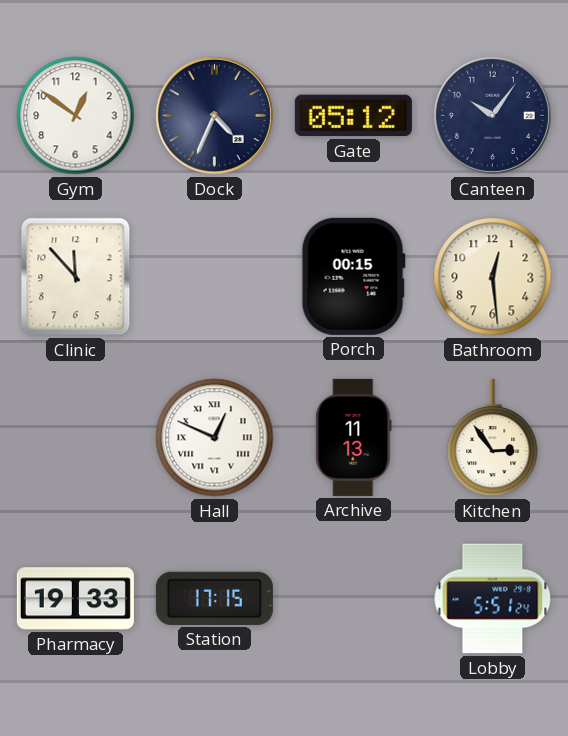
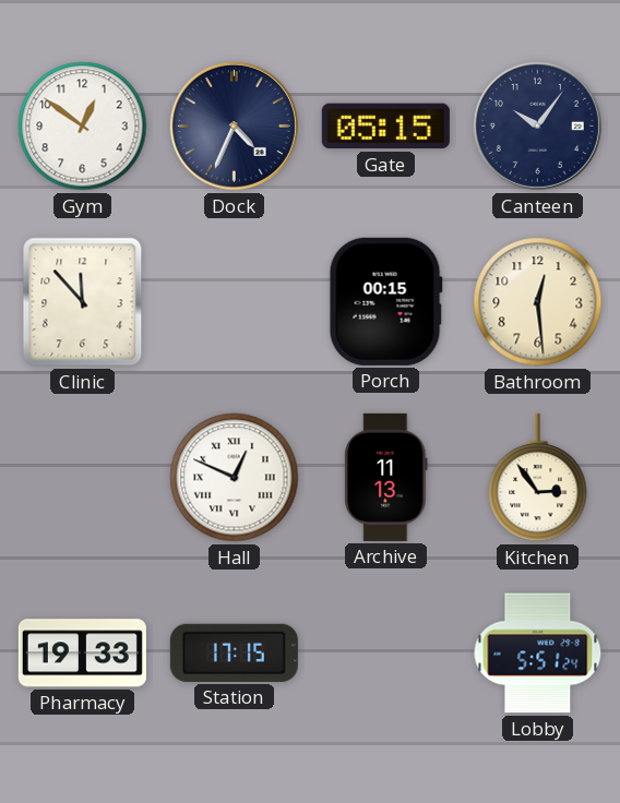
Gate: 05:12 -> 05:15 (385, 127)
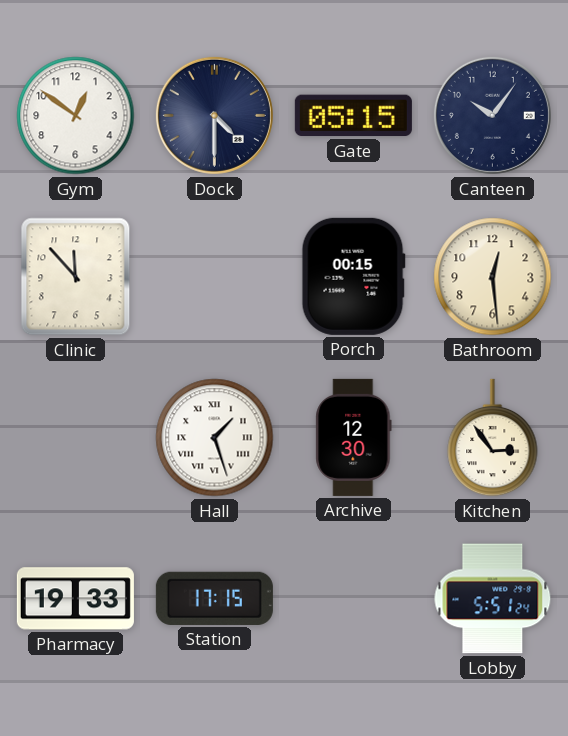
Dock: 4:34 -> 4:30 (214, 115)
Hall: 12:49 -> 1:27 (215, 438)
Archive: 11:13 -> 12:30 (354, 437)
